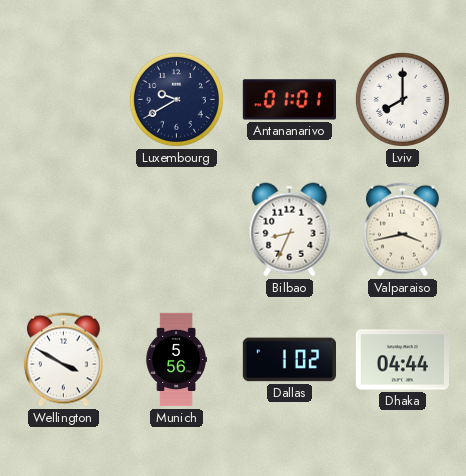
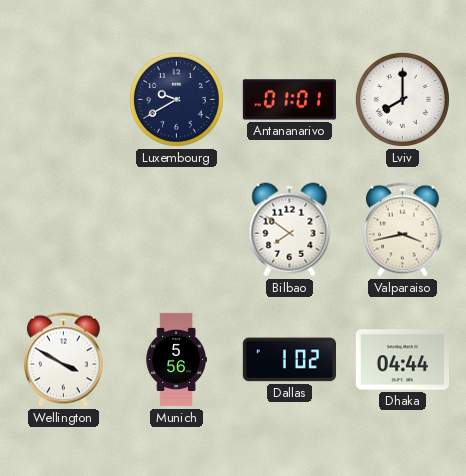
Bilbao: 8:34 -> 7:51 (290, 230)
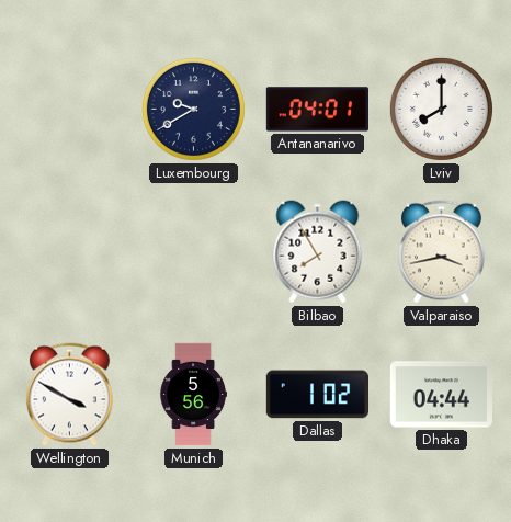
Antananarivo: 01:01 -> 04:01 (317, 110)
Bilbao: 7:51 -> 7:55 (318, 252)
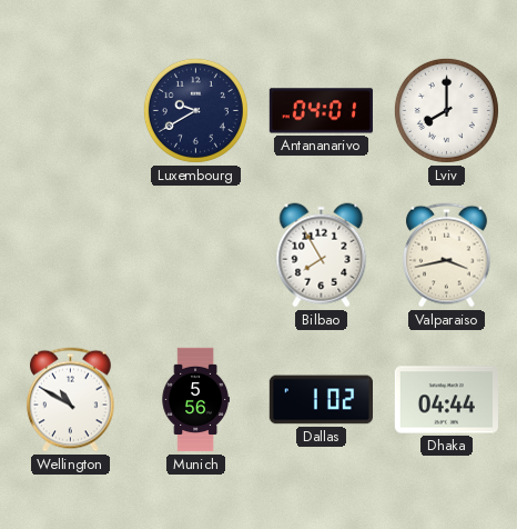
Wellington: 3:50 -> 10:50 (71, 400)
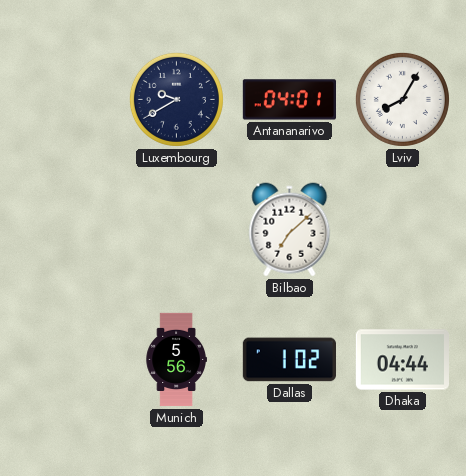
Lviv: 8:00 -> 8:05 (402, 99)
Bilbao: 7:55 -> 7:08 (290, 230)
Valparaiso: 3:43 -> none (447, 256)
Wellington: 10:50 -> none (71, 400)
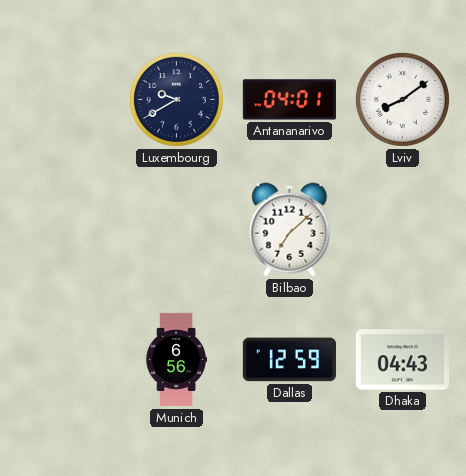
Lviv: 8:05 -> 8:09 (402, 99)
Munich: 5:56 -> 6:56 (176, 360)
Dallas: 1:02 -> 12:59 (289, 360)
Dhaka: 04:44 -> 04:43 (402, 360)
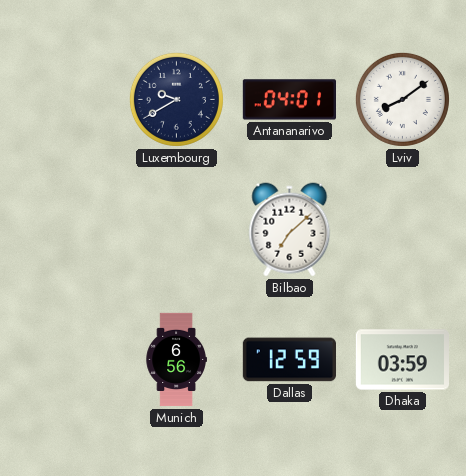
Dhaka: 04:43 -> 03:59 (402, 360)
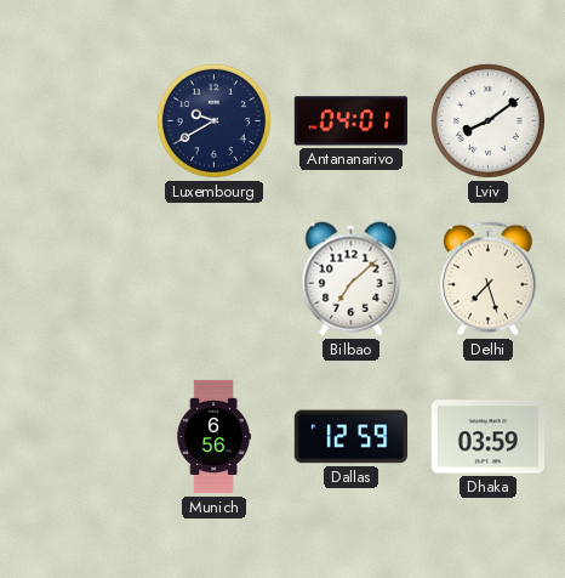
Delhi: none -> 7:27 (489, 279)
